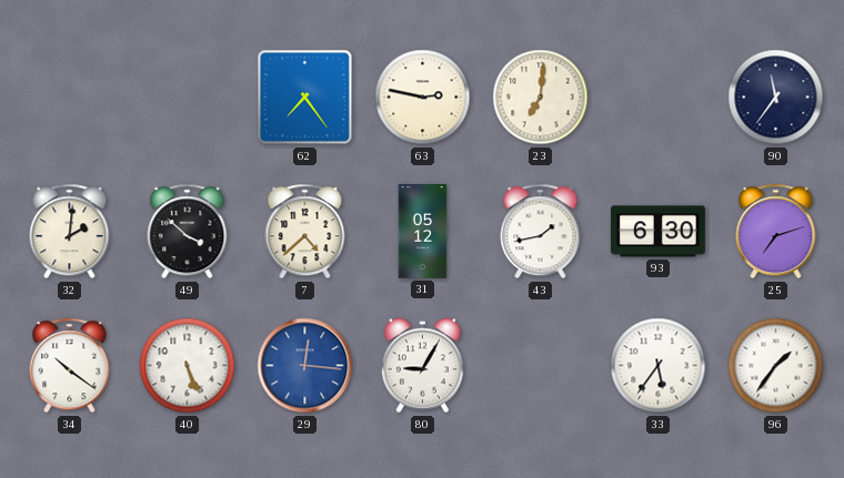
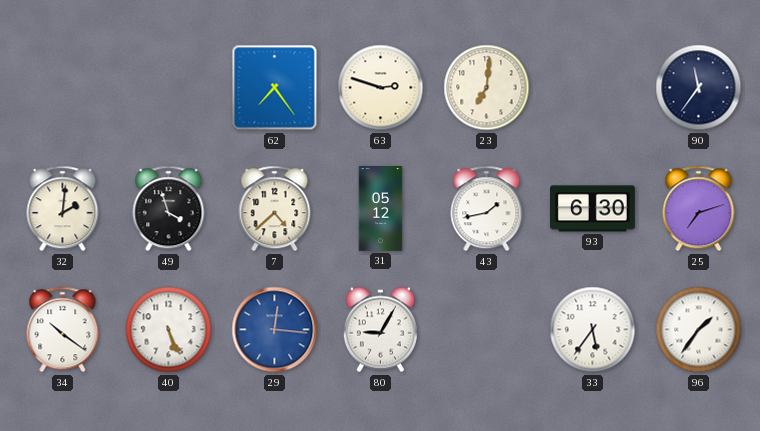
63: 2:47 -> 2:48 (381, 88)
49: 3:52 -> 3:57 (169, 209)
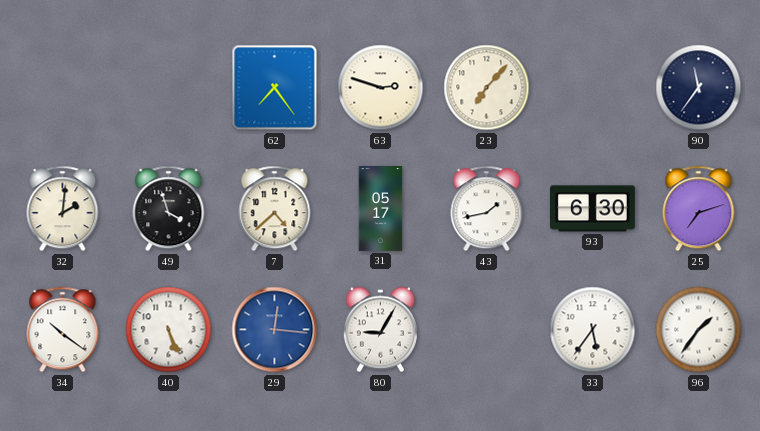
23: 7:01 -> 7:07 (487, 88)
31: 05:12 -> 05:17 (381, 209)
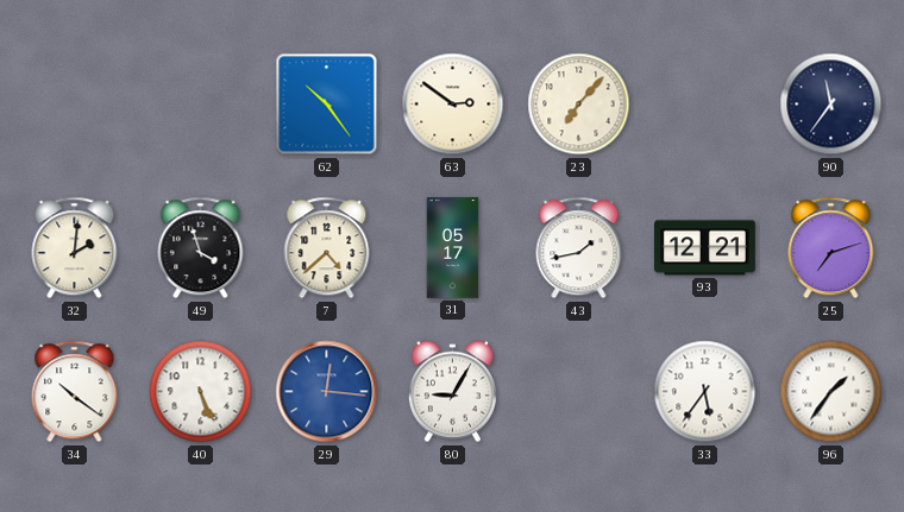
62: 7:24 -> 10:24 (327, 105)
63: 2:48 -> 2:51 (453, 105)
93: 6:30 -> 12:21 (705, 248)
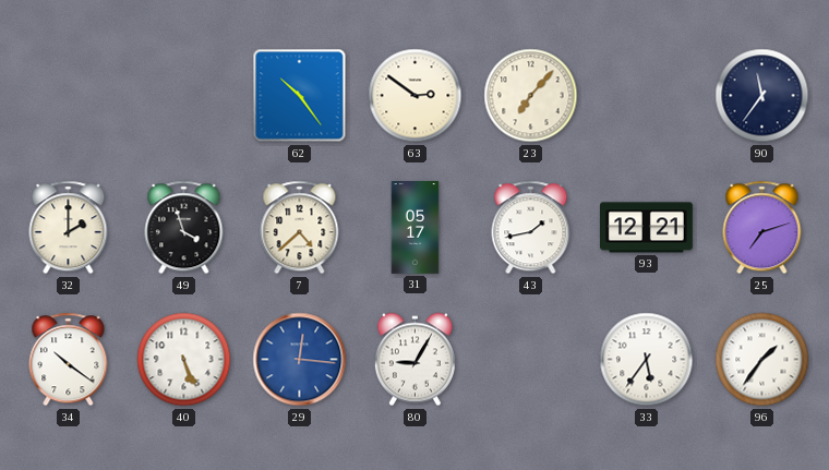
32: 2:01 -> 2:00 (69, 228)
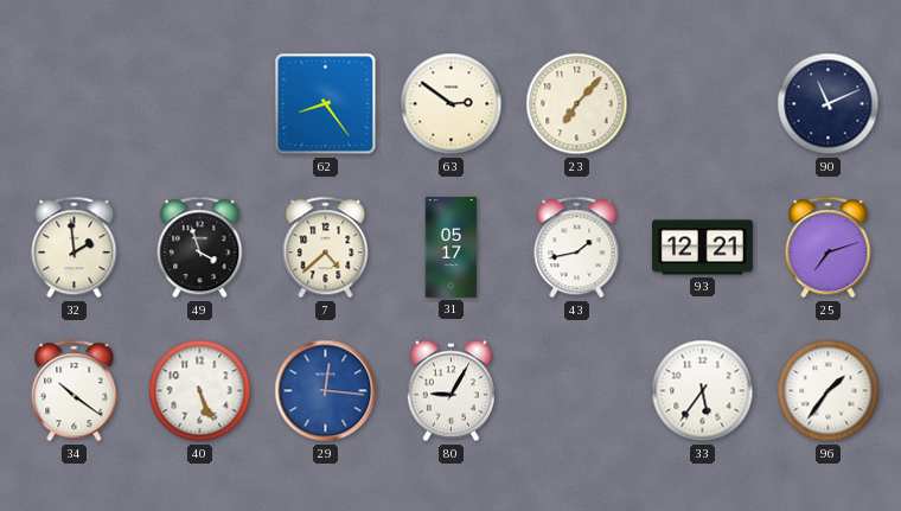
62: 10:24 -> 8:24 (326, 104)
90: 11:36 -> 11:11 (829, 104)
32: 2:00 -> 1:59 (75, 248)
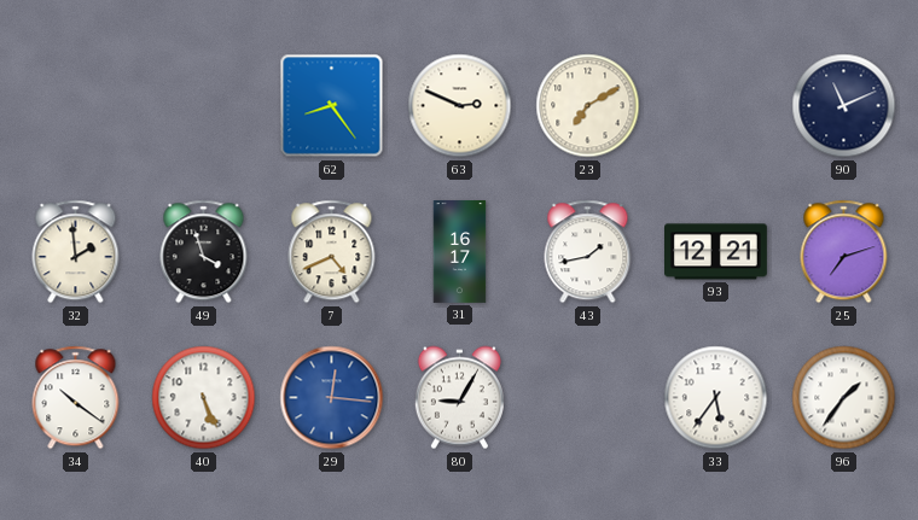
63: 2:51 -> 2:49 (460, 106)
23: 7:07 -> 7:10 (588, 106)
7: 4:38 -> 4:41 (332, 252)
31: 05:17 -> 16:17 (460, 252)
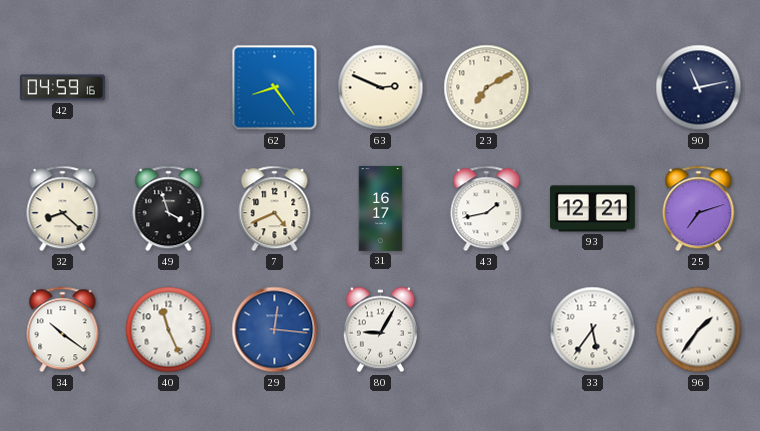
42: none -> 04:59 (62, 88)
90: 11:11 -> 11:13 (699, 88)
32: 1:59 -> 8:22 (63, 209)
40: 5:26 -> 11:26 (169, 330)
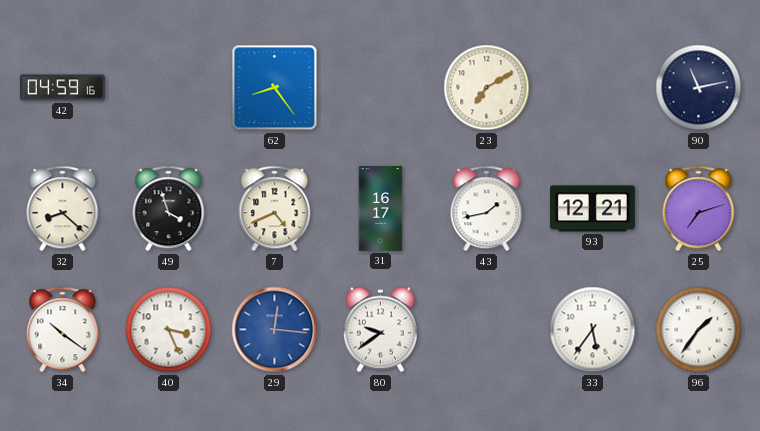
63: 2:49 -> none (381, 88)
40: 11:26 -> 3:26 (169, 330)
80: 9:05 -> 9:39 (380, 330)
